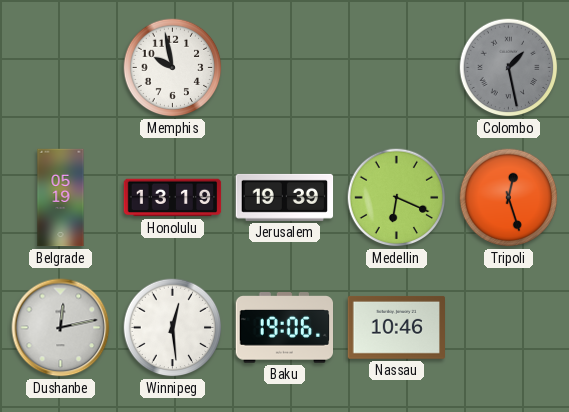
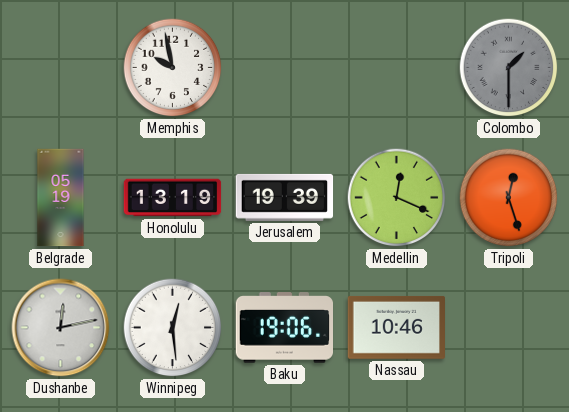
Colombo: 1:28 -> 1:30 (509, 68)
Medellin: 6:19 -> 12:19 (397, 198)
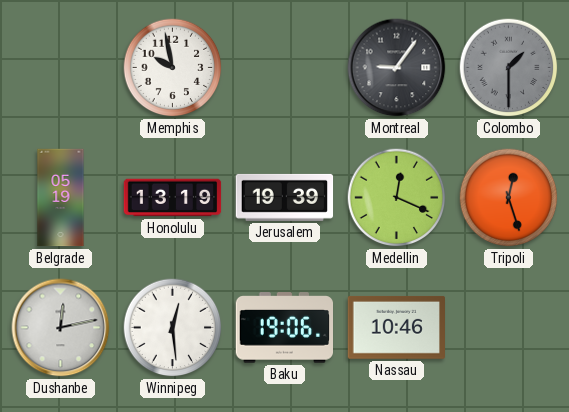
Montreal: none -> 9:06 (397, 68)
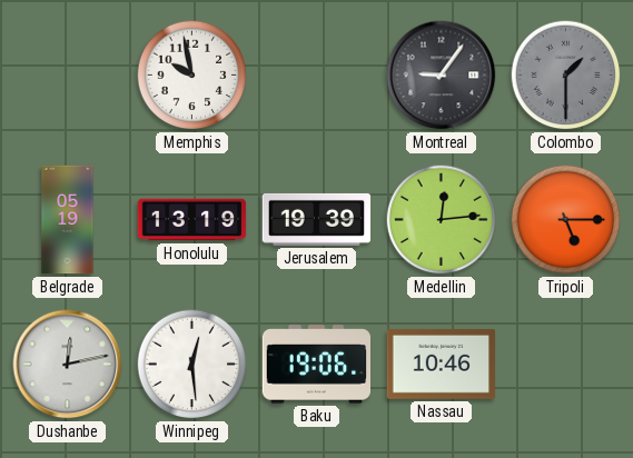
Medellin: 12:19 -> 12:14 (442, 220)
Tripoli: 12:27 -> 5:15 (566, 220)
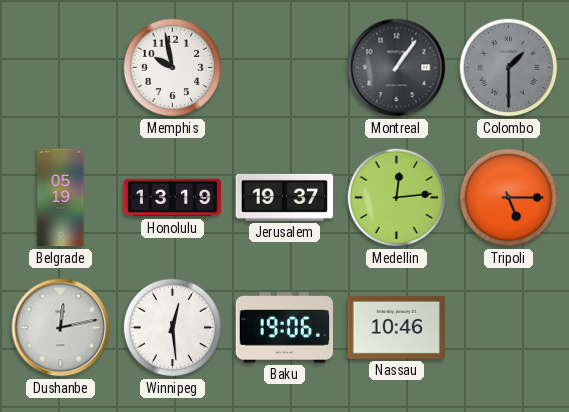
Montreal: 9:06 -> 1:06 (397, 68)
Jerusalem: 19:39 -> 19:37 (285, 197)
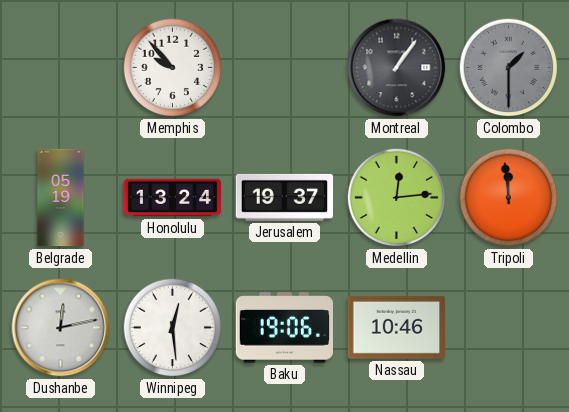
Memphis: 9:58 -> 9:53 (173, 68)
Honolulu: 13:19 -> 13:24 (173, 198)
Tripoli: 5:15 -> 11:59 (509, 198)
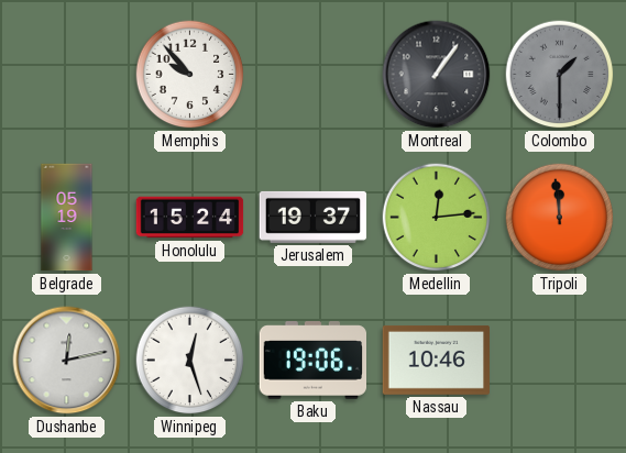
Honolulu: 13:24 -> 15:24 (190, 218)
Winnipeg: 12:29 -> 12:27 (190, 361)
